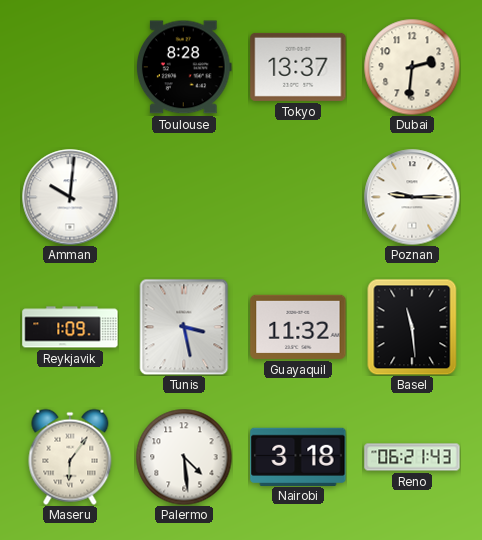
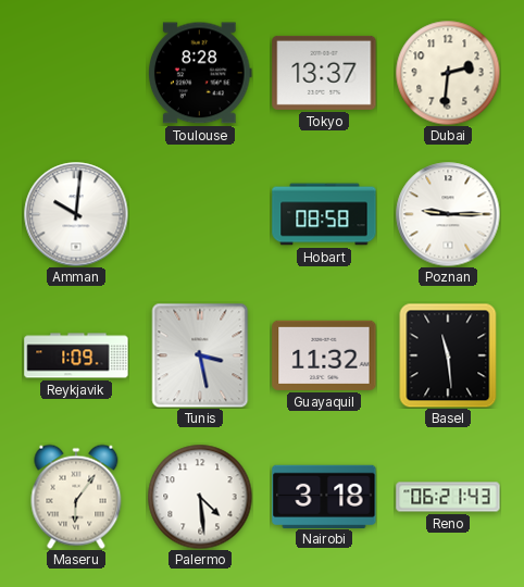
Hobart: none -> 08:58 (324, 214)
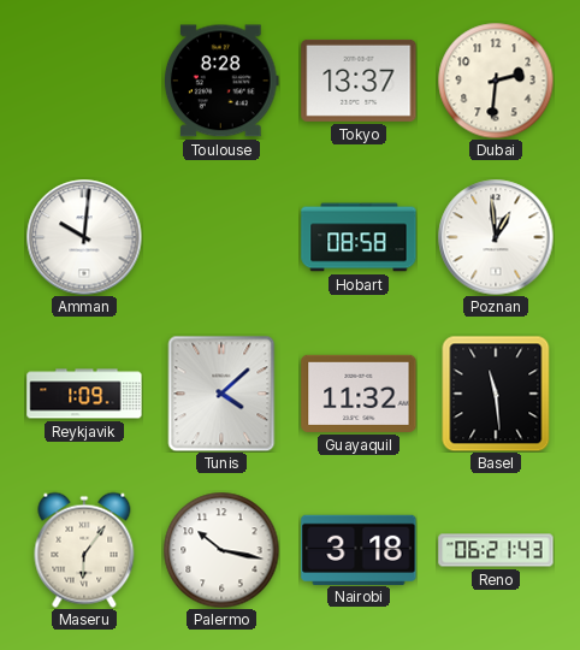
Poznan: 9:15 -> 12:59 (496, 237)
Tunis: 3:28 -> 4:08 (221, 394)
Palermo: 4:29 -> 10:17 (221, 550)
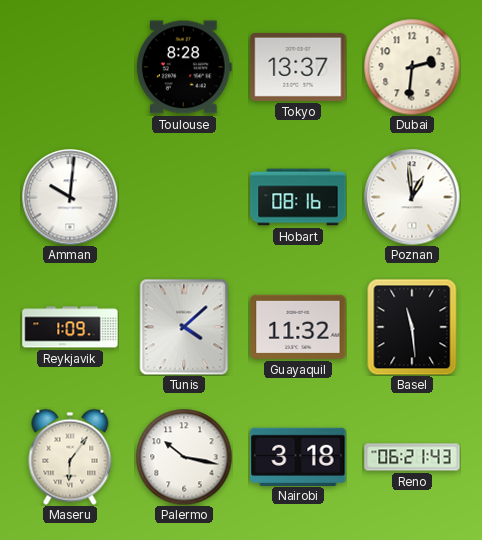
Hobart: 08:58 -> 08:16 (298, 197)
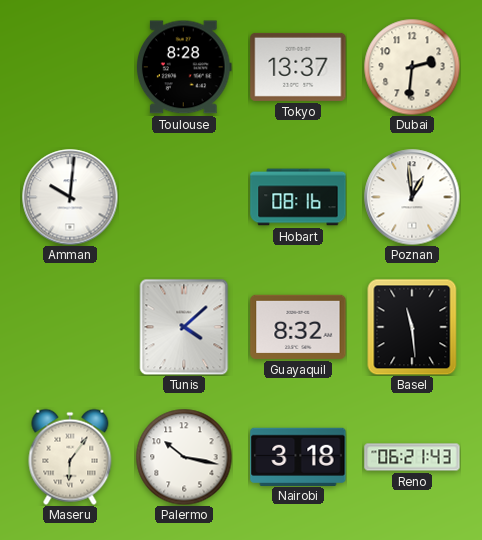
Reykjavik: 1:09 -> none (70, 327)
Guayaquil: 11:32 -> 8:32 (298, 327)
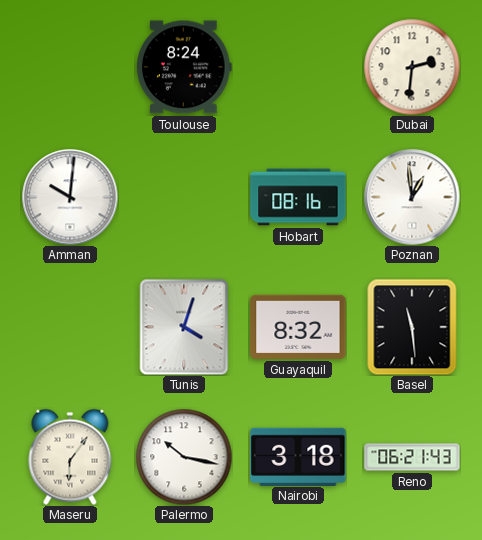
Toulouse: 8:28 -> 8:24 (184, 67)
Tokyo: 13:37 -> none (298, 67)
Tunis: 4:08 -> 4:03 (184, 327)
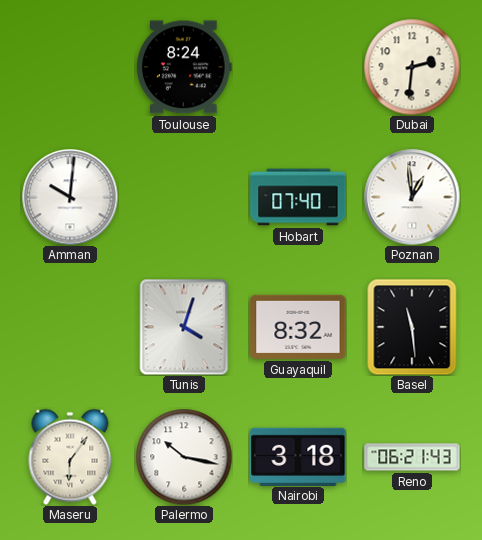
Hobart: 08:16 -> 07:40 (298, 197)
